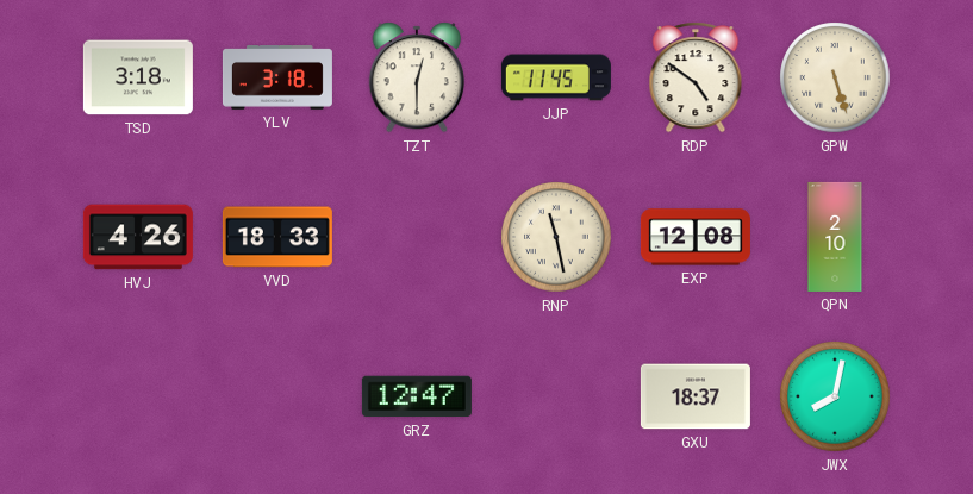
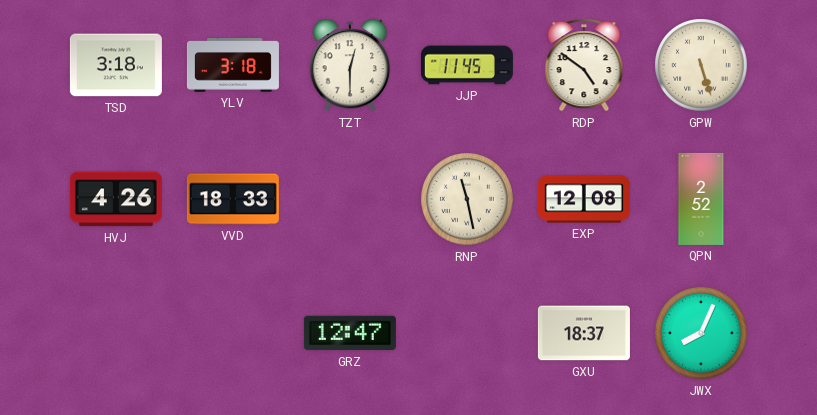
QPN: 2:10 -> 2:52 (701, 199)
JWX: 8:02 -> 8:04 (701, 333)
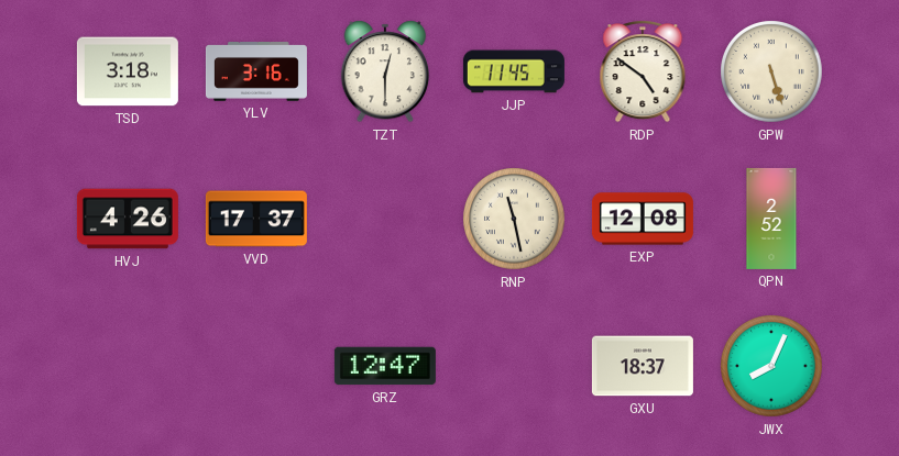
YLV: 3:18 -> 3:16 (256, 73)
VVD: 18:33 -> 17:37 (256, 219)
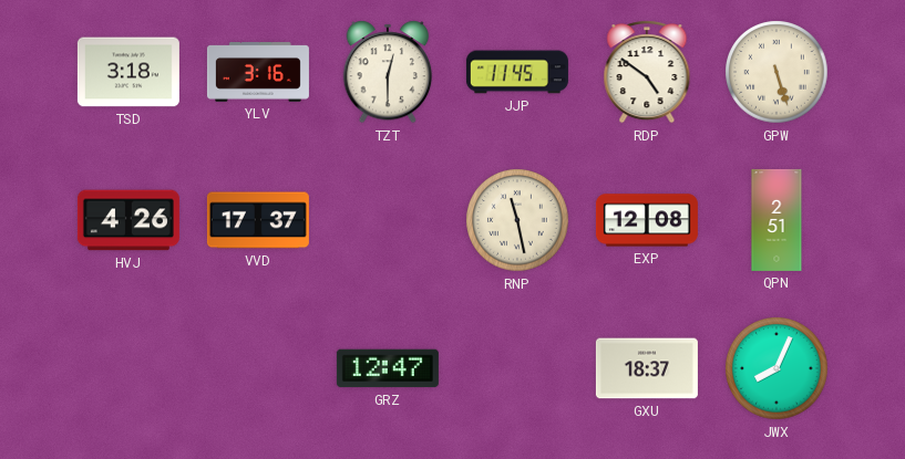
QPN: 2:52 -> 2:51 (777, 220)
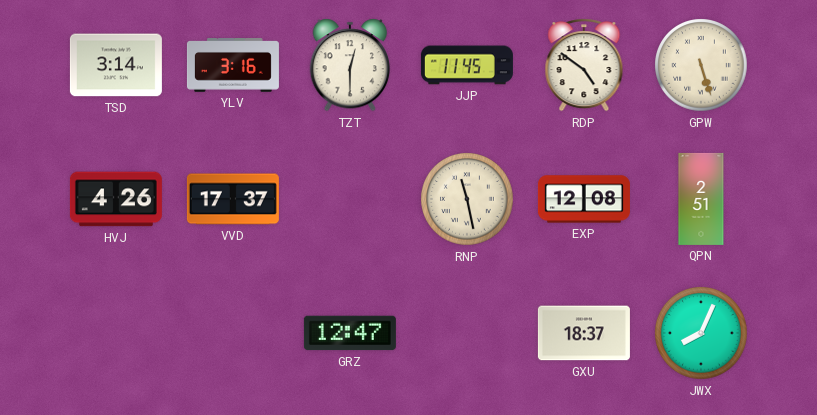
TSD: 3:18 -> 3:14 (116, 65)
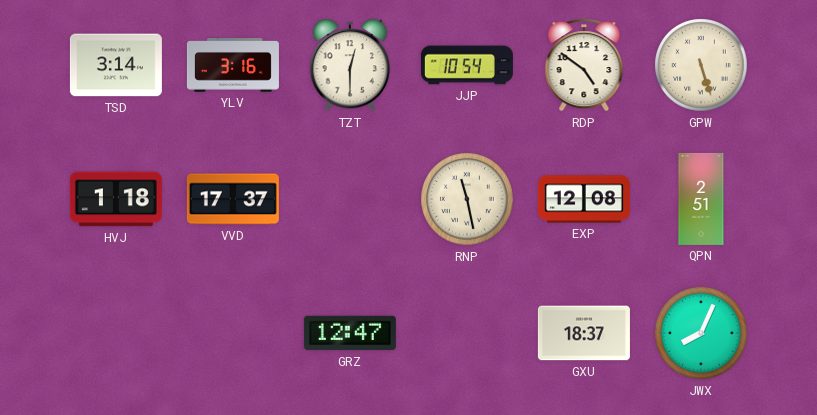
JJP: 11:45 -> 10:54 (467, 65)
HVJ: 4:26 -> 1:18 (116, 199)
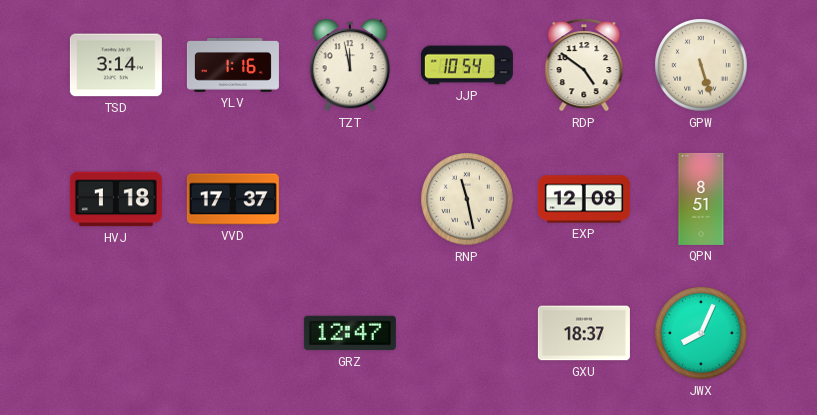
YLV: 3:16 -> 1:16 (233, 66)
TZT: 12:30 -> 11:58 (350, 65)
QPN: 2:51 -> 8:51 (701, 199)
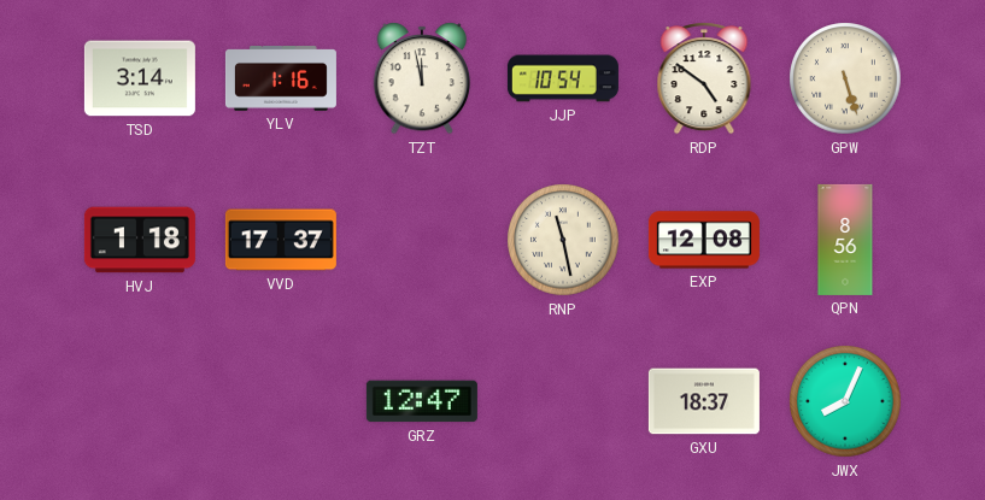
QPN: 8:51 -> 8:56 (845, 240)
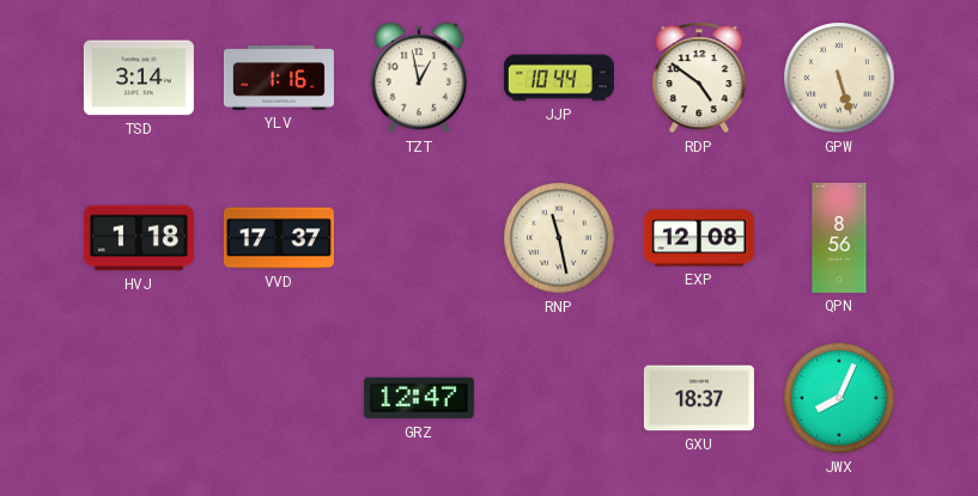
TZT: 11:58 -> 12:58 (419, 78)
JJP: 10:54 -> 10:44 (559, 78)
